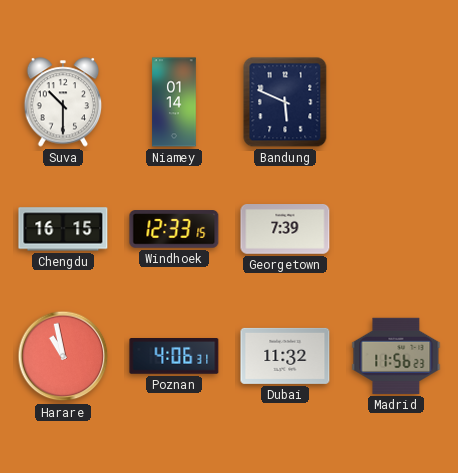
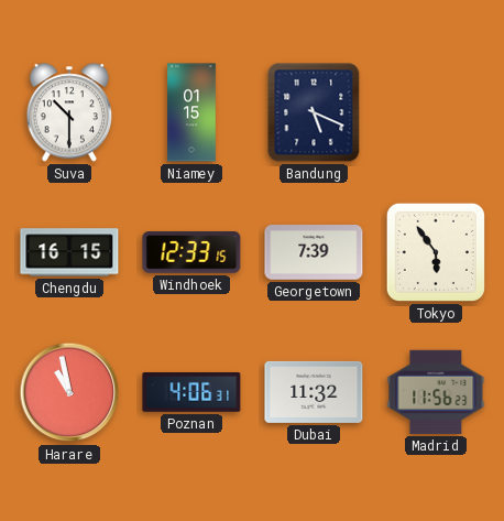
Niamey: 01:14 -> 01:15 (191, 112)
Bandung: 5:49 -> 5:19 (314, 112)
Tokyo: none -> 5:54 (436, 252)
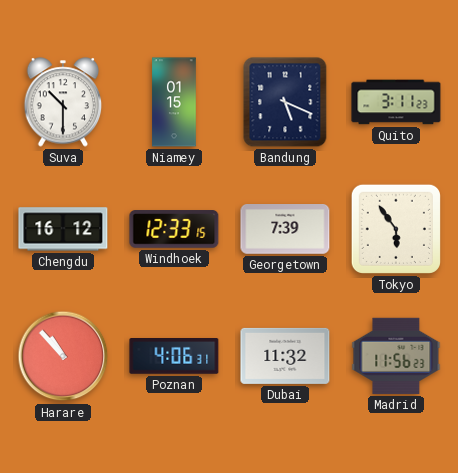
Quito: none -> 3:11 (396, 102)
Chengdu: 16:15 -> 16:12 (63, 229)
Harare: 10:58 -> 10:53 (63, 356)
